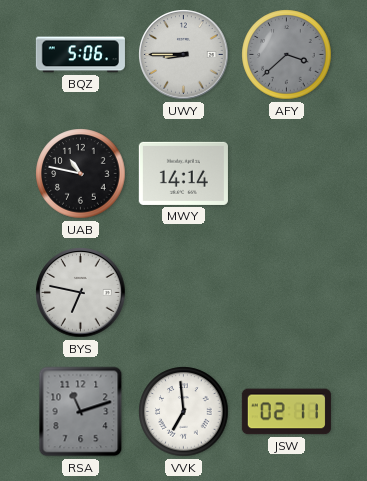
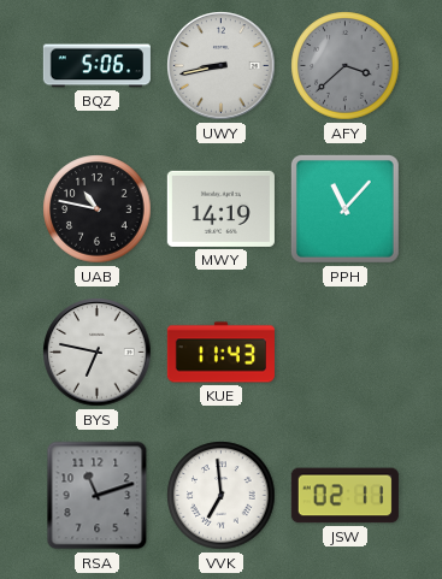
UWY: 8:45 -> 8:43 (222, 66)
MWY: 14:14 -> 14:19 (220, 208)
PPH: none -> 11:07 (344, 208)
KUE: none -> 11:43 (220, 353)
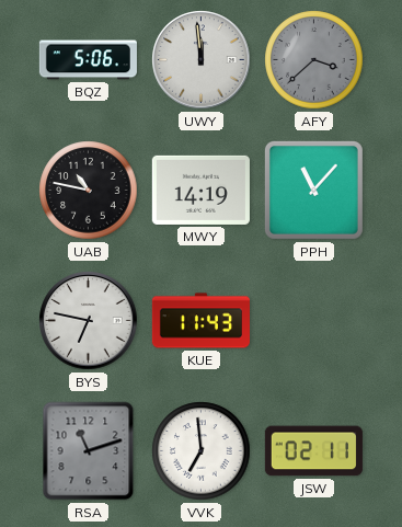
UWY: 8:43 -> 11:59 (202, 60)
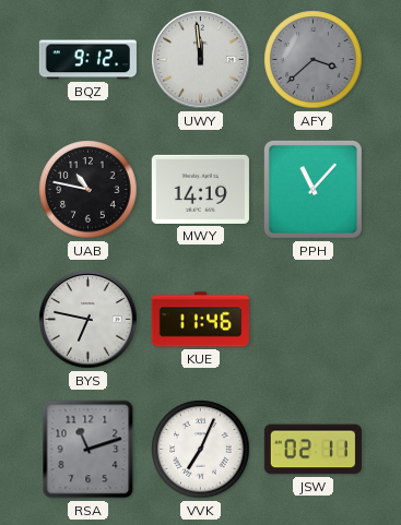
BQZ: 5:06 -> 9:12 (87, 60)
KUE: 11:43 -> 11:46 (200, 320)
VVK: 6:59 -> 7:04 (201, 450)
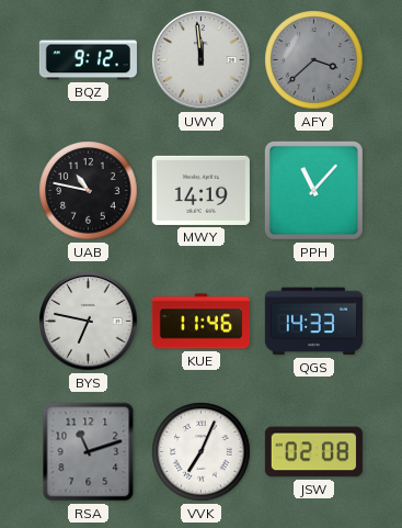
QGS: none -> 14:33 (313, 322)
JSW: 02:11 -> 02:08 (313, 452)
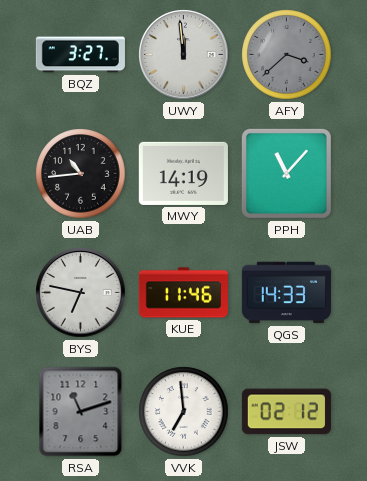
BQZ: 9:12 -> 3:27 (80, 55)
UAB: 10:47 -> 10:44 (81, 174)
VVK: 7:04 -> 6:59 (184, 412)
JSW: 02:08 -> 02:12 (286, 412)
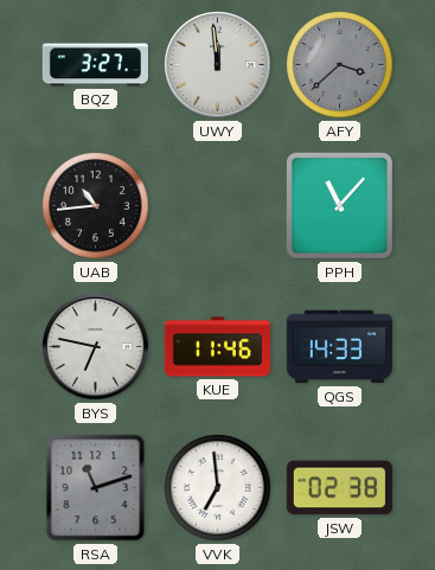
MWY: 14:19 -> none (183, 173)
JSW: 02:12 -> 02:38 (339, 488)
